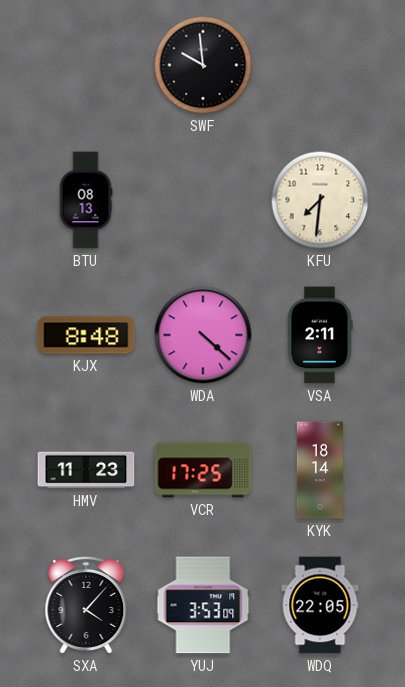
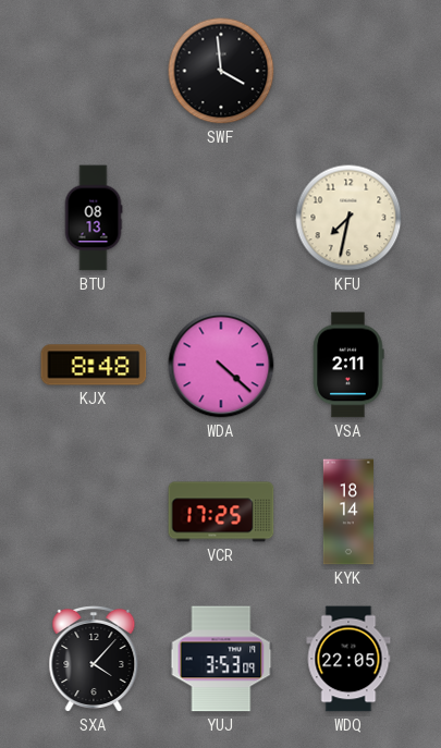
SWF: 9:59 -> 3:59 (221, 71)
KFU: 7:31 -> 7:32 (348, 218)
HMV: 11:23 -> none (86, 470)
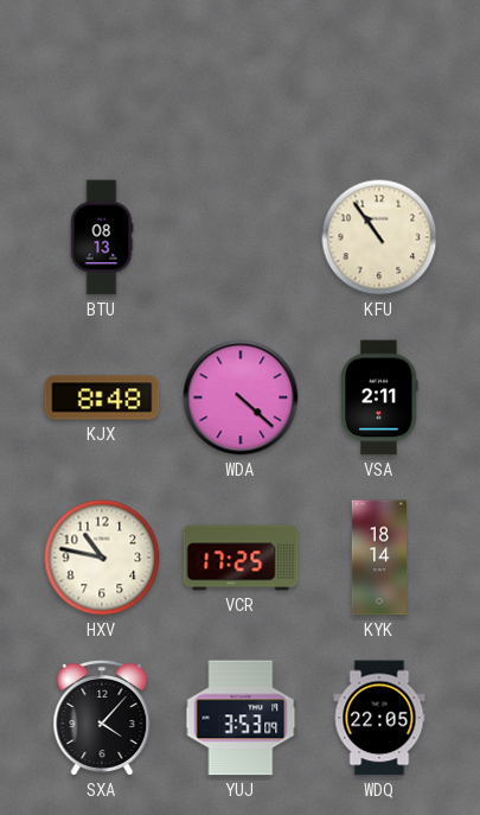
SWF: 3:59 -> none (221, 71)
KFU: 7:32 -> 10:54 (379, 237)
HXV: none -> 10:47 (102, 558)
